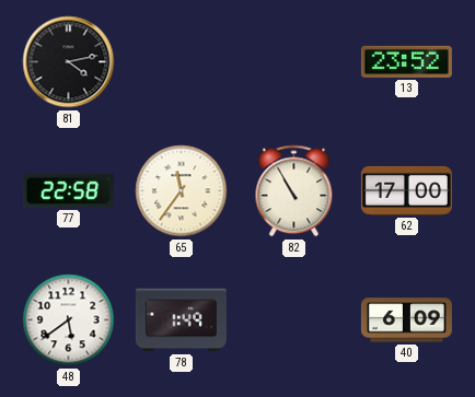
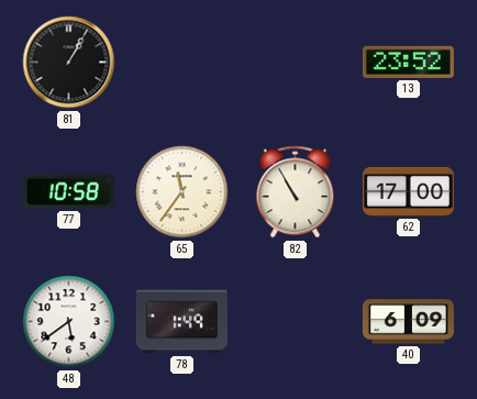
81: 4:13 -> 1:05 (69, 63)
77: 22:58 -> 10:58 (68, 191)
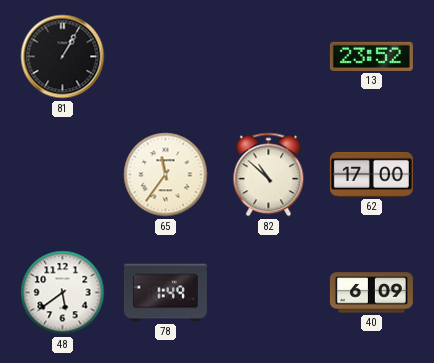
77: 10:58 -> none (68, 191)
82: 10:55 -> 10:52 (269, 175)
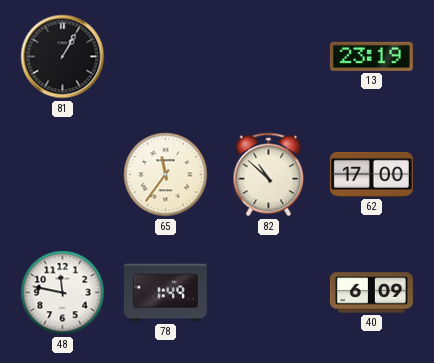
13: 23:52 -> 23:19 (371, 56)
48: 5:39 -> 11:47 (63, 293)
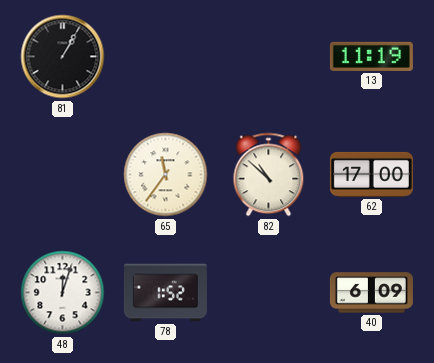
13: 23:19 -> 11:19 (371, 56)
48: 11:47 -> 12:03 (63, 293)
78: 1:49 -> 1:52 (165, 293)
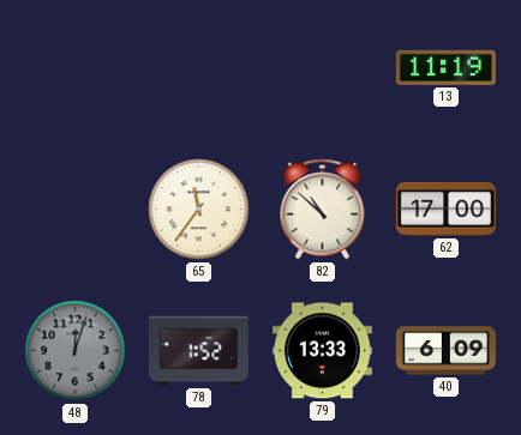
81: 1:05 -> none (63, 57)
48 dial: white -> grey (76, 351)
79: none -> 13:33 (322, 351)
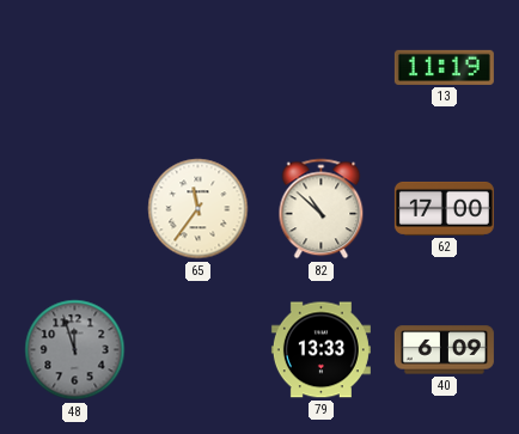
48: 12:03 -> 11:57 (75, 350)
78: 1:52 -> none (198, 351)
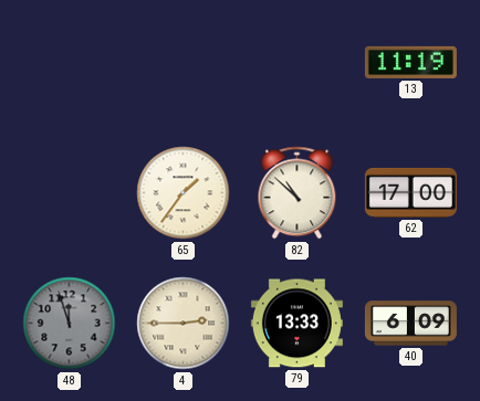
65: 11:36 -> 1:36 (184, 193)
4: none -> 2:45 (184, 324)
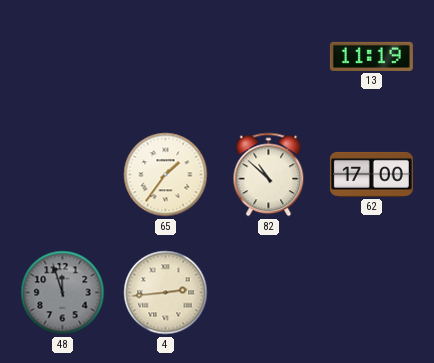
4: 2:45 -> 2:44 (166, 293)
79: 13:33 -> none (296, 324)
40: 6:09 -> none (410, 324)
